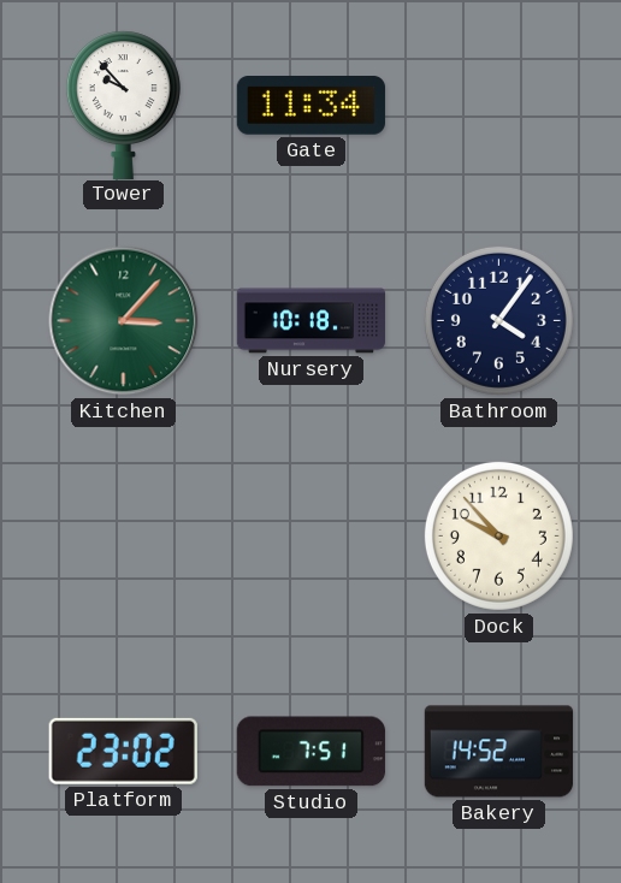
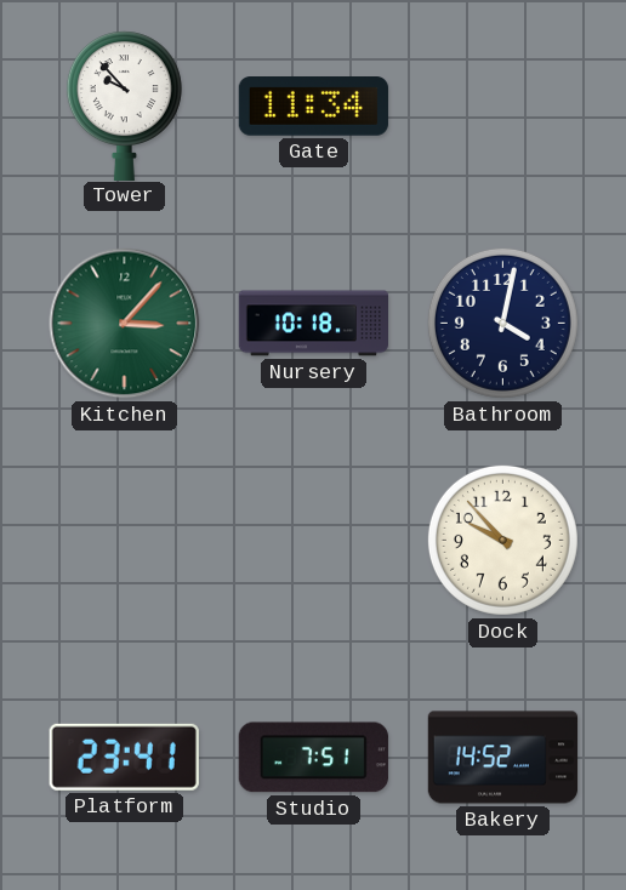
Bathroom: 4:06 -> 4:02 (502, 323)
Platform: 23:02 -> 23:41 (124, 757)
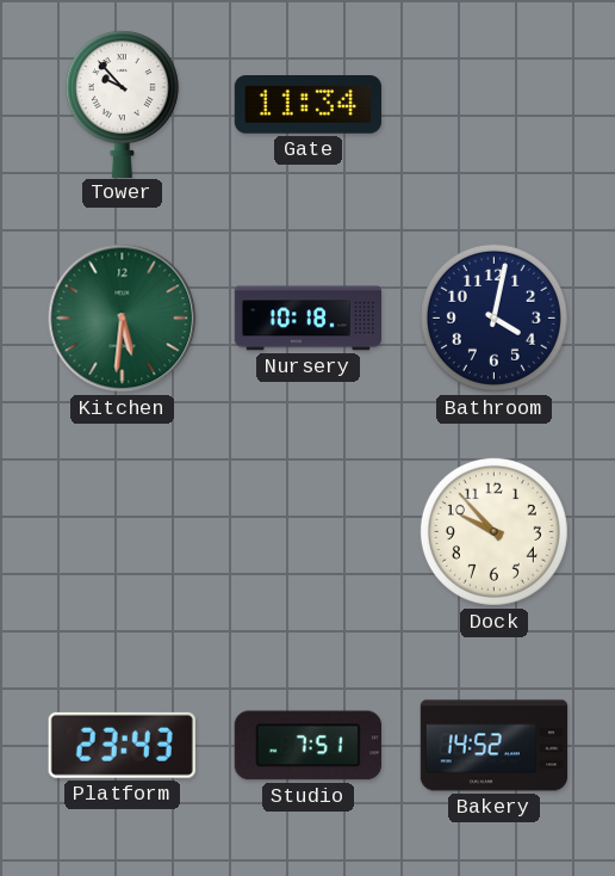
Kitchen: 3:07 -> 5:31 (123, 319)
Platform: 23:41 -> 23:43 (122, 745)
